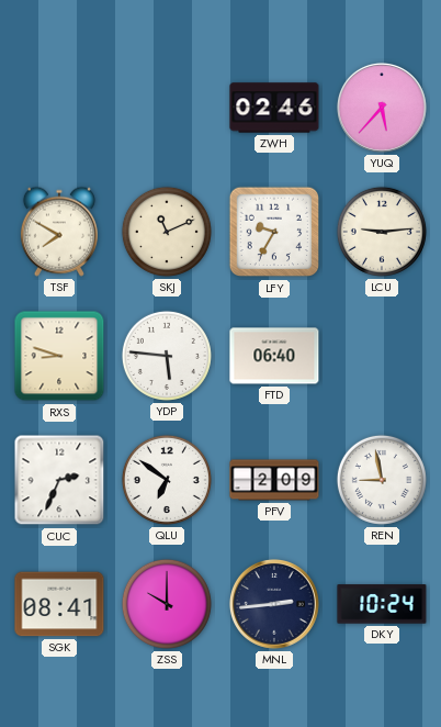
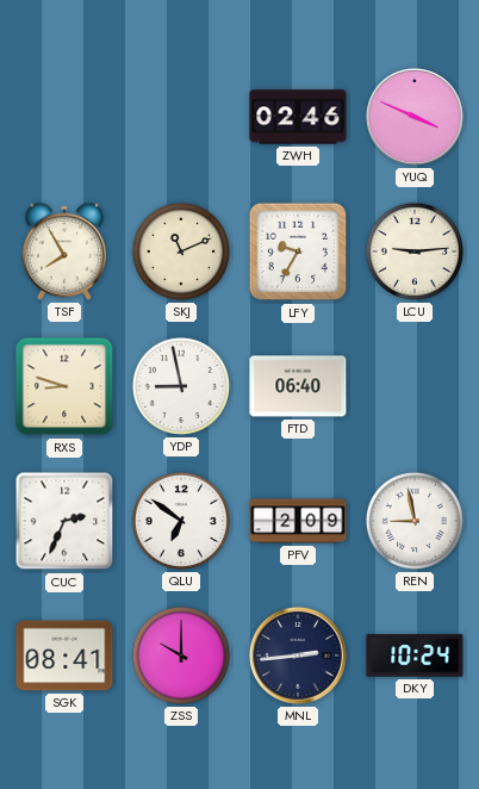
YUQ: 5:37 -> 3:49 (415, 117)
TSF: 7:50 -> 7:55 (64, 251)
YDP: 5:46 -> 8:58 (181, 386)
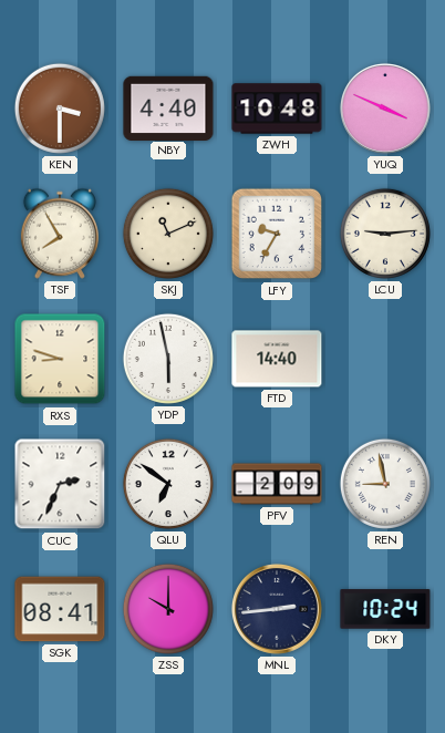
KEN: none -> 3:30 (60, 109)
NBY: none -> 4:40 (168, 107)
ZWH: 02:46 -> 10:48 (277, 109)
YDP: 8:58 -> 5:58 (168, 359)
FTD: 06:40 -> 14:40 (277, 359)
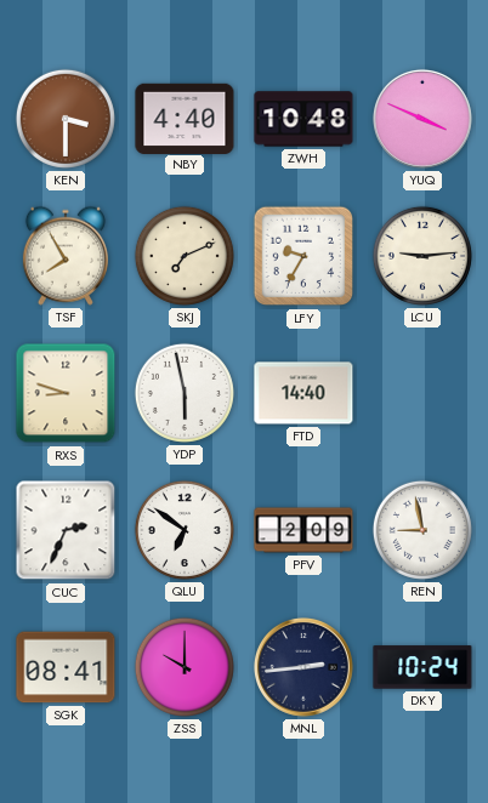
SKJ: 11:11 -> 7:11 (185, 256)
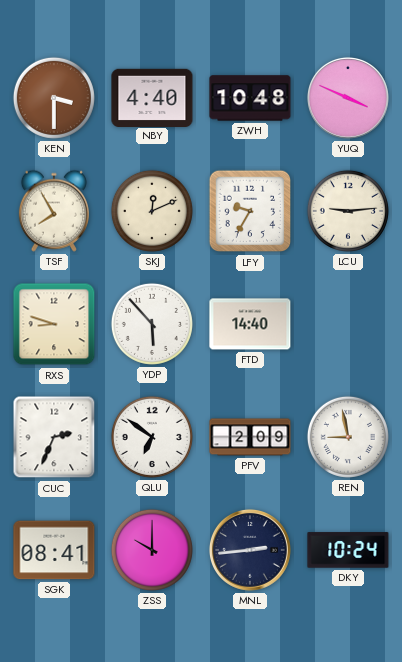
SKJ: 7:11 -> 12:11 (152, 211)
YDP: 5:58 -> 5:53 (152, 324)
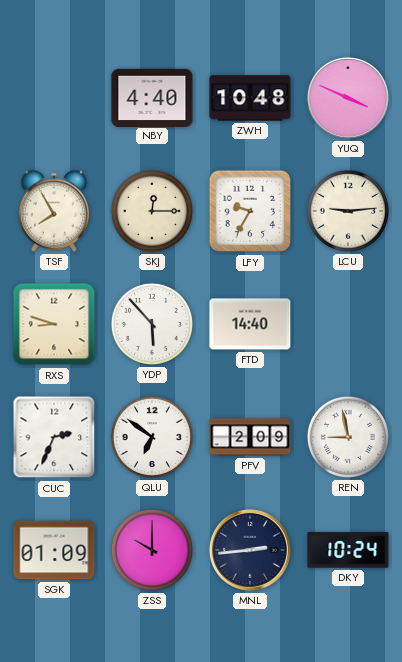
KEN: 3:30 -> none (54, 98)
SKJ: 12:11 -> 12:15 (152, 211)
SGK: 08:41 -> 01:09 (54, 550)
